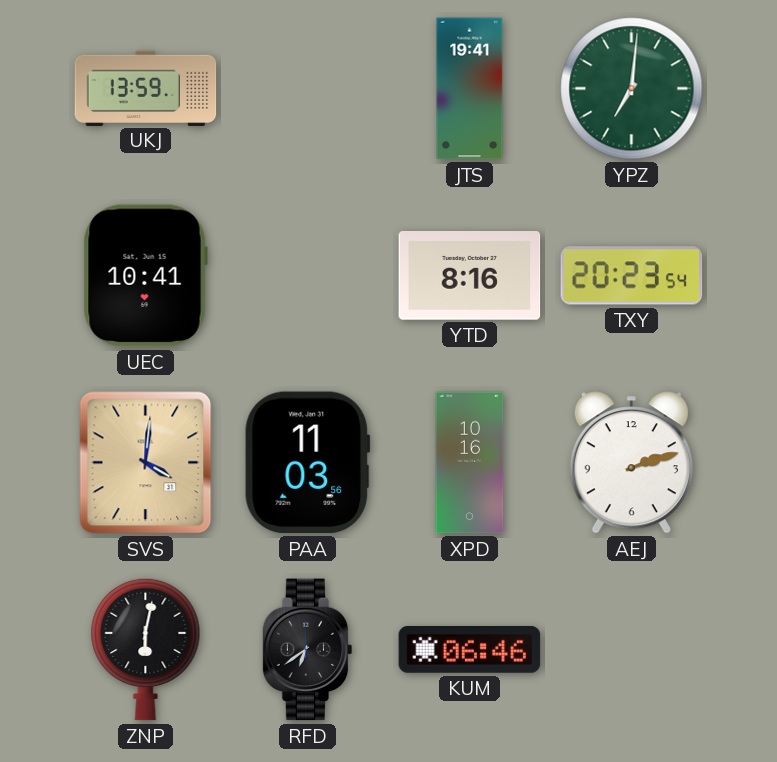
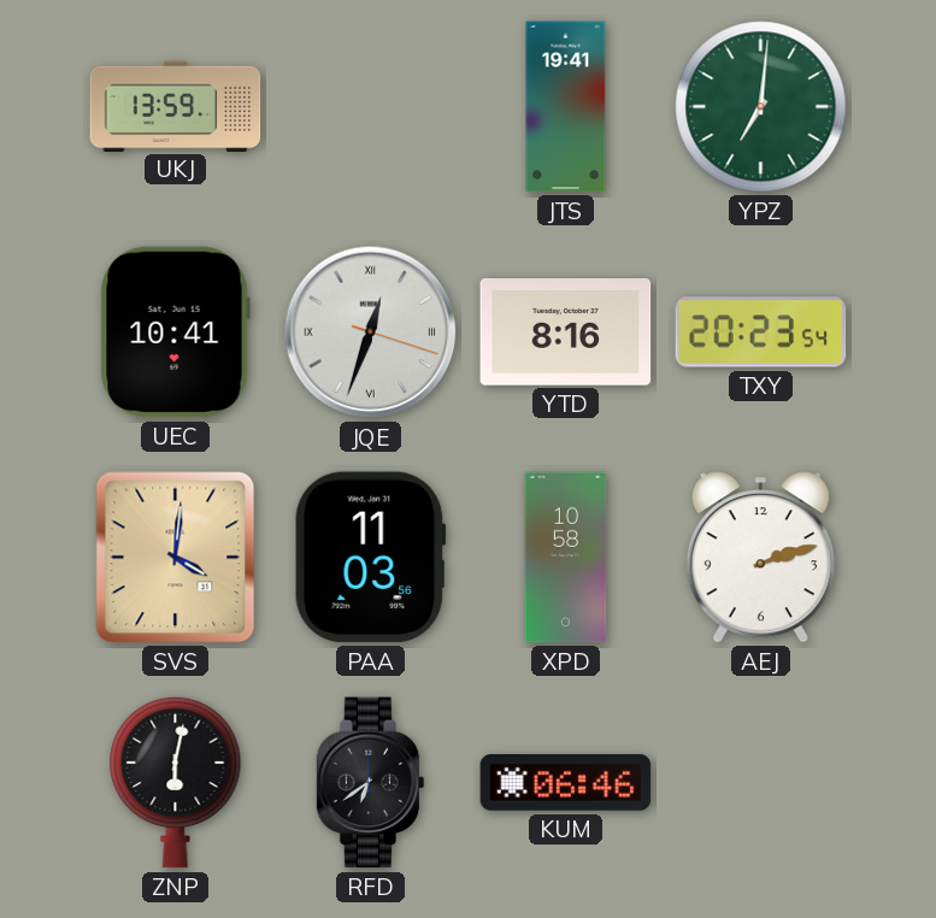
JQE: none -> 12:33 (371, 333)
XPD: 10:16 -> 10:58 (566, 558)
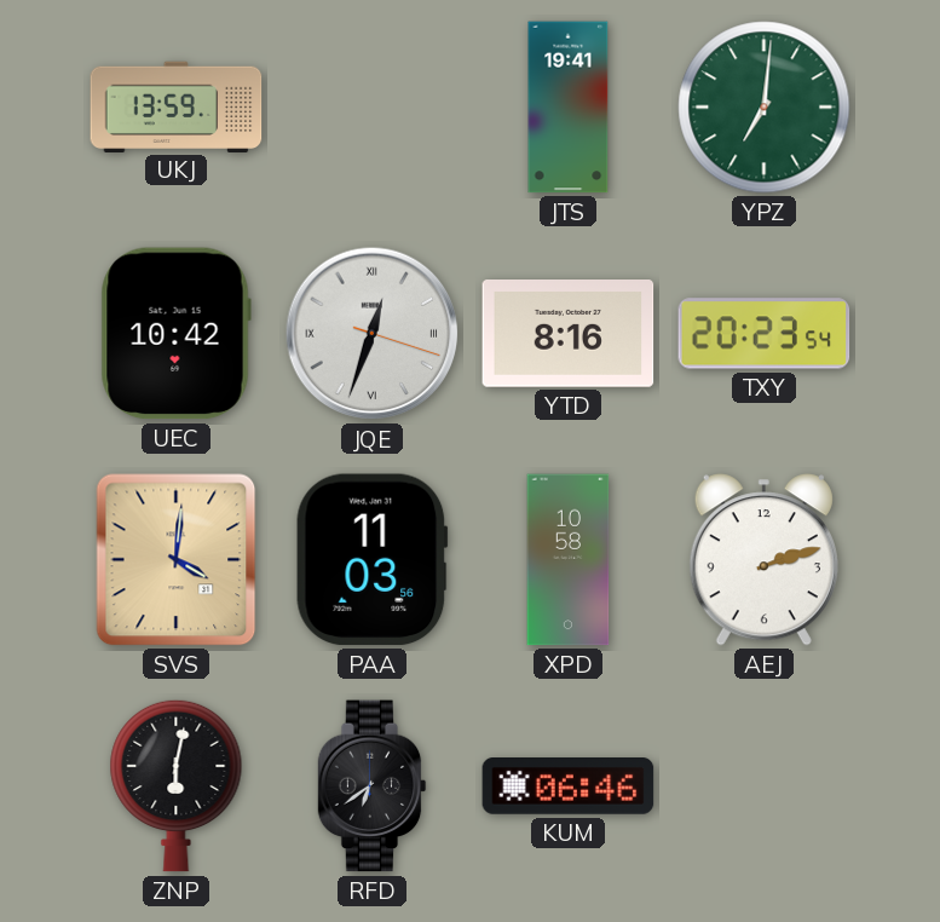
UEC: 10:41 -> 10:42 (175, 334)
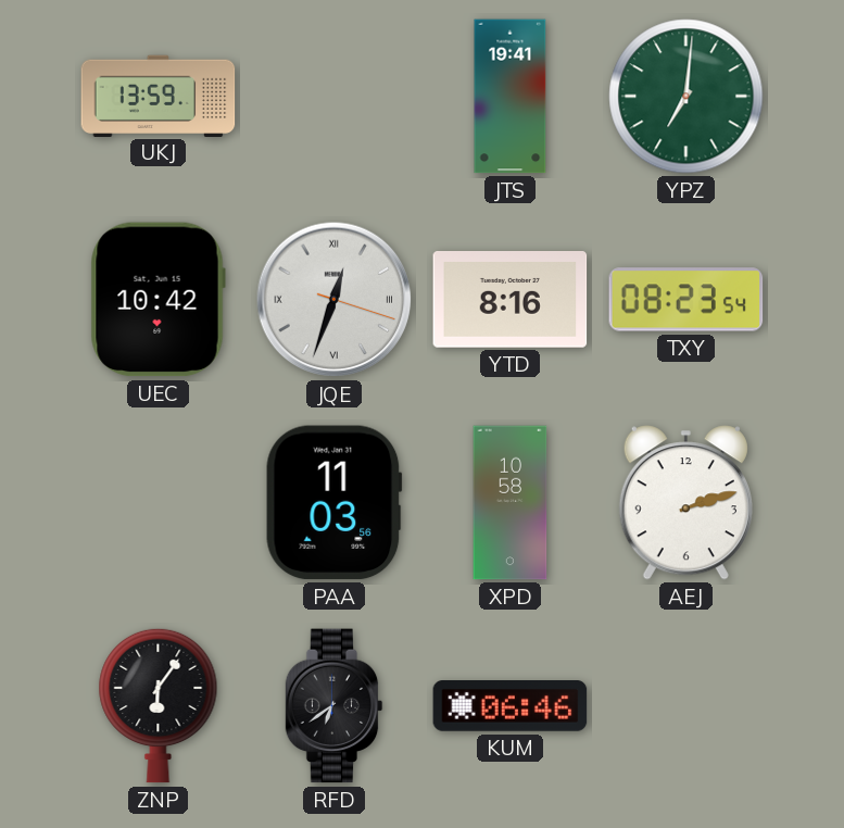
TXY: 20:23 -> 08:23 (686, 300)
SVS: 4:01 -> none (177, 560)
ZNP: 6:02 -> 6:06 (159, 705)
